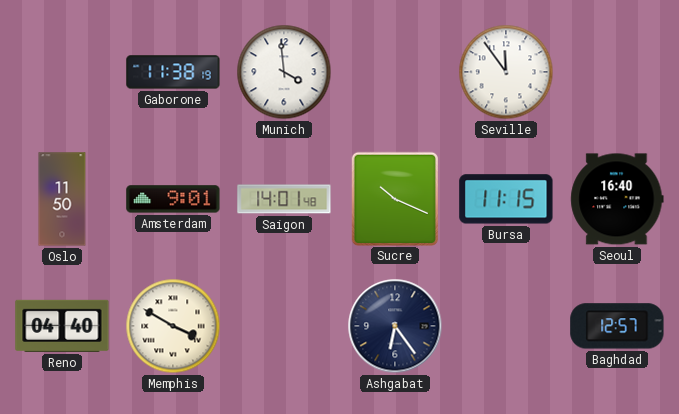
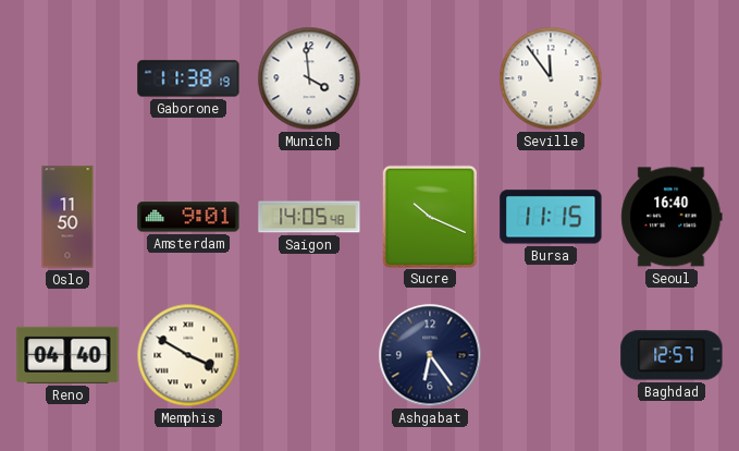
Saigon: 14:01 -> 14:05 (309, 217)
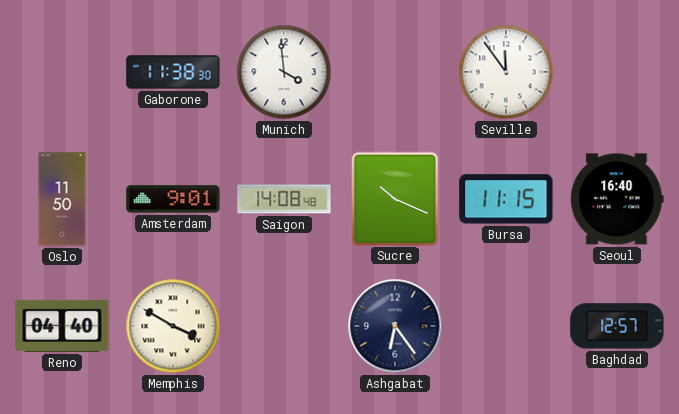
Gaborone: 11:38:19 -> 11:38:30 (173, 72)
Saigon: 14:05 -> 14:08 (284, 199)
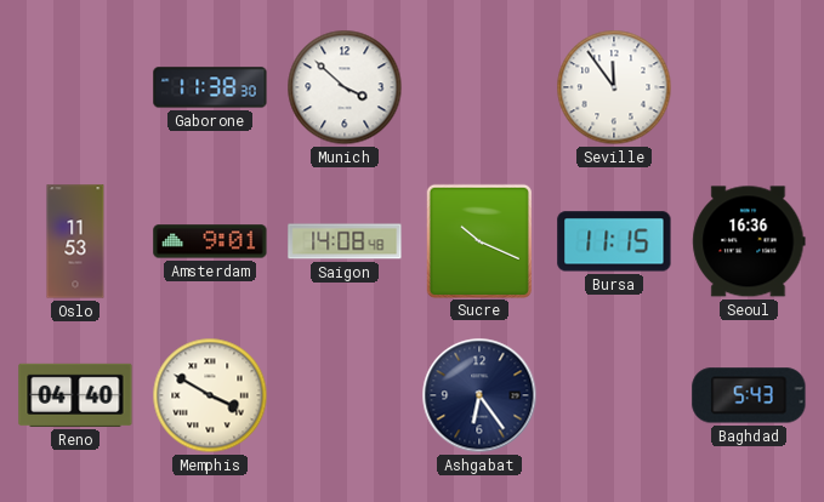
Munich: 3:59 -> 3:52 (345, 87)
Oslo: 11:50 -> 11:53 (75, 241)
Seoul: 16:40 -> 16:36 (749, 241)
Baghdad: 12:57 -> 5:43 (749, 395)
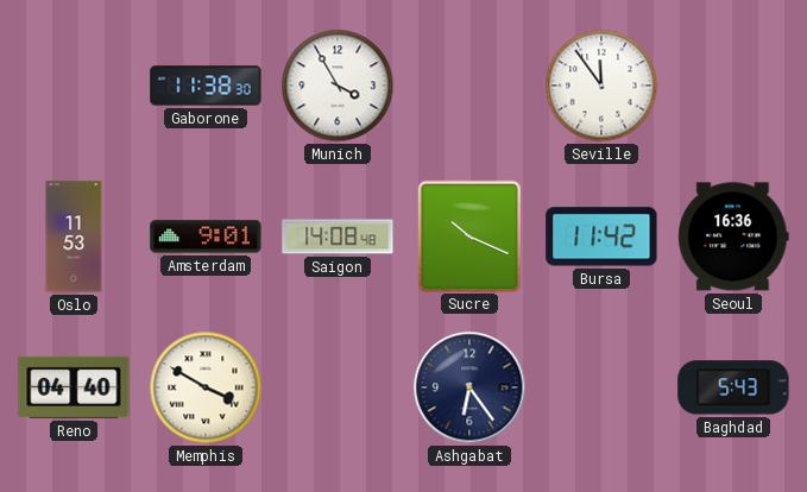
Munich: 3:52 -> 3:55 (338, 86)
Bursa: 11:15 -> 11:42 (601, 236)
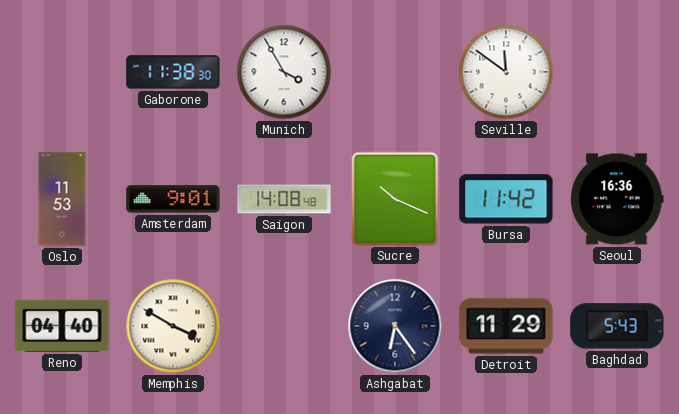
Seville: 11:54 -> 11:51 (506, 72)
Detroit: none -> 11:29 (506, 326)
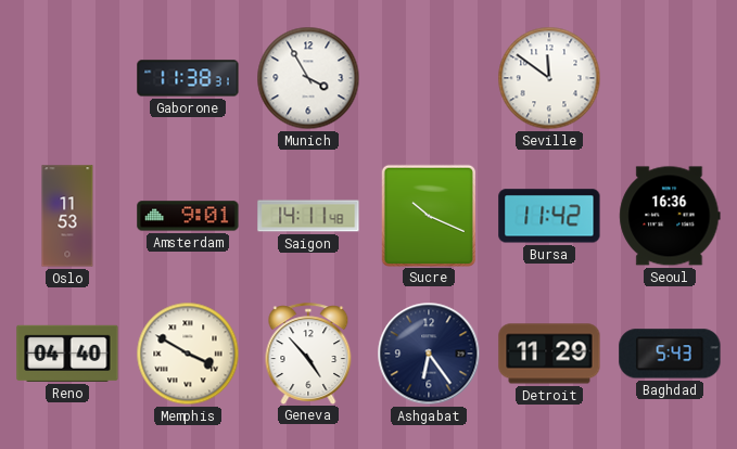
Gaborone: 11:38:30 -> 11:38:31 (188, 78)
Saigon: 14:08 -> 14:11 (308, 216)
Geneva: none -> 4:53 (308, 354)
